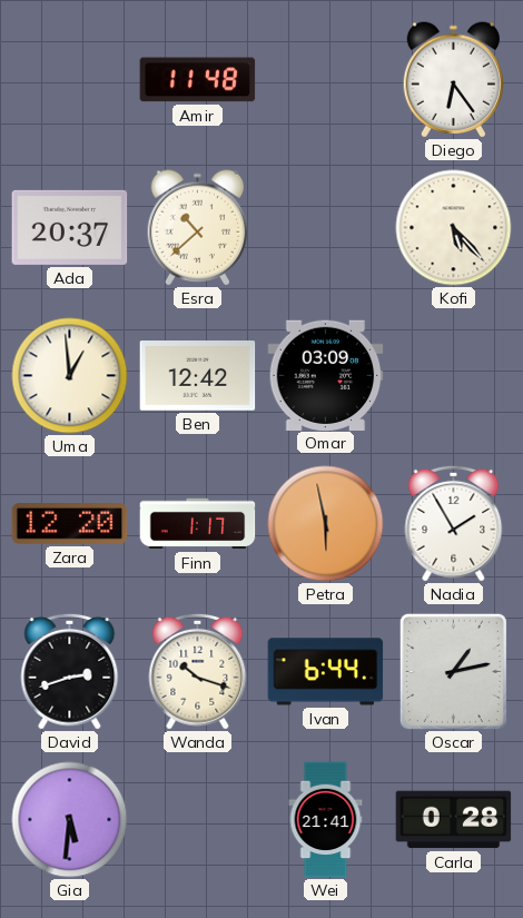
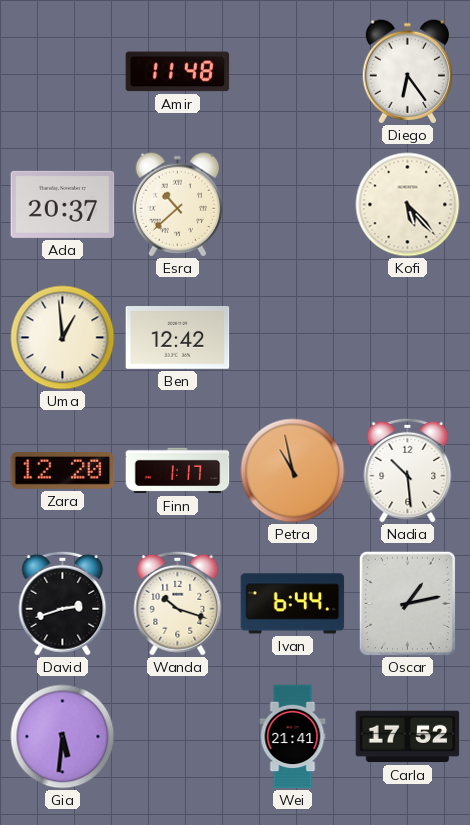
Omar: 03:09 -> none (326, 375)
Petra: 5:58 -> 10:58 (293, 471)
Nadia: 1:55 -> 10:29 (408, 470)
Carla: 0:28 -> 17:52 (408, 737)
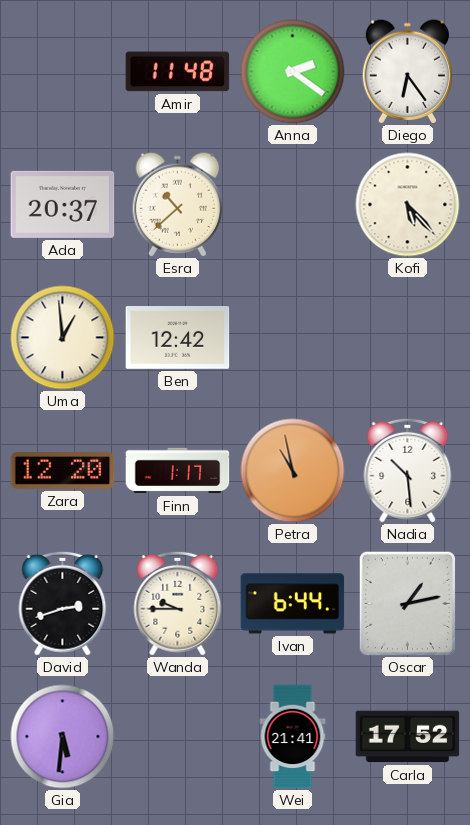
Anna: none -> 2:21 (293, 72)
Wanda: 10:18 -> 9:45 (178, 603)
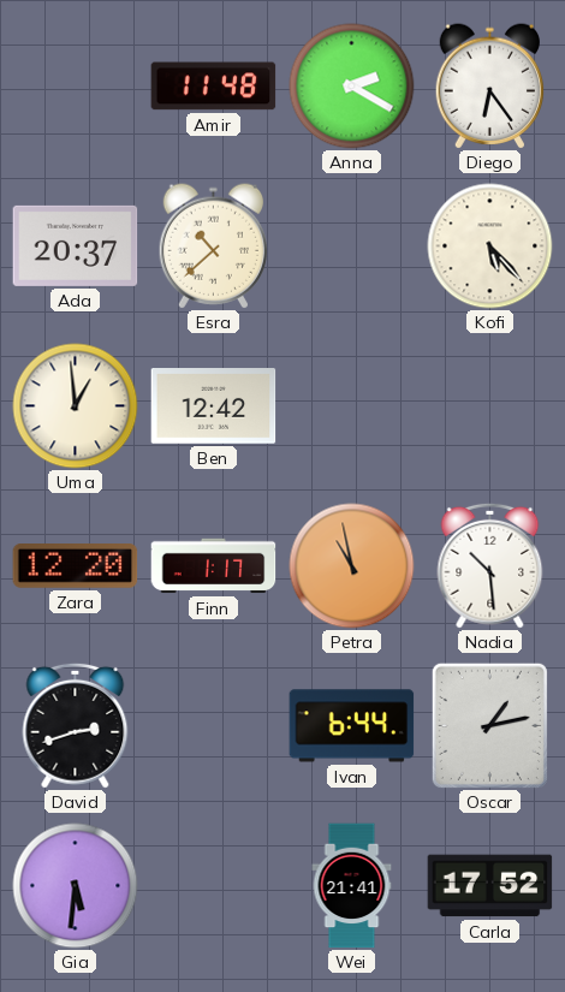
Anna: 2:21 -> 2:20 (352, 87)
Wanda: 9:45 -> none (178, 603)
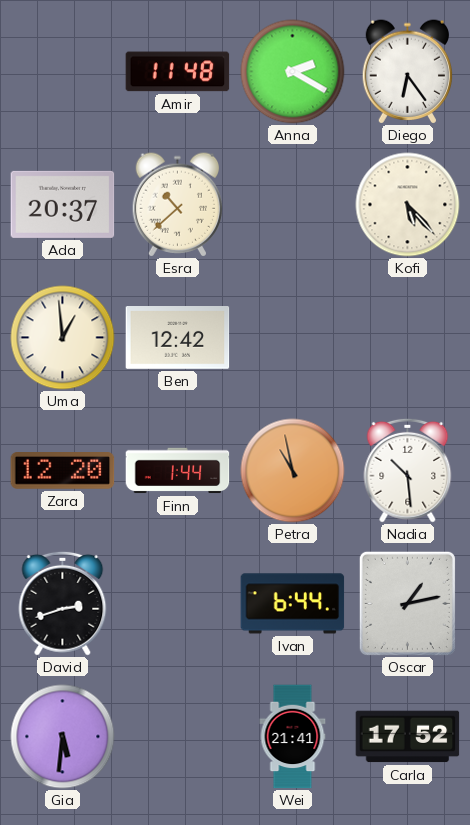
Finn: 1:17 -> 1:44 (178, 471)
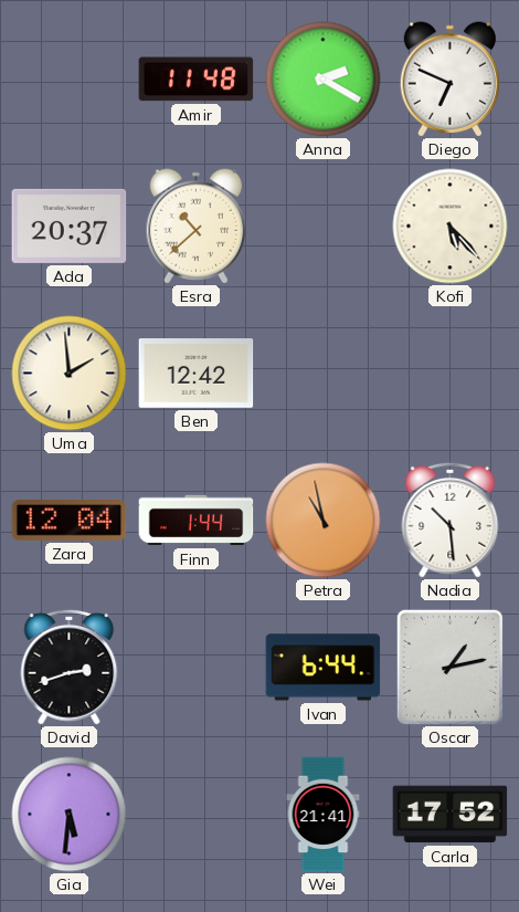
Diego: 6:24 -> 6:49 (451, 80)
Uma: 12:59 -> 1:59 (70, 374)
Zara: 12:20 -> 12:04 (70, 521)
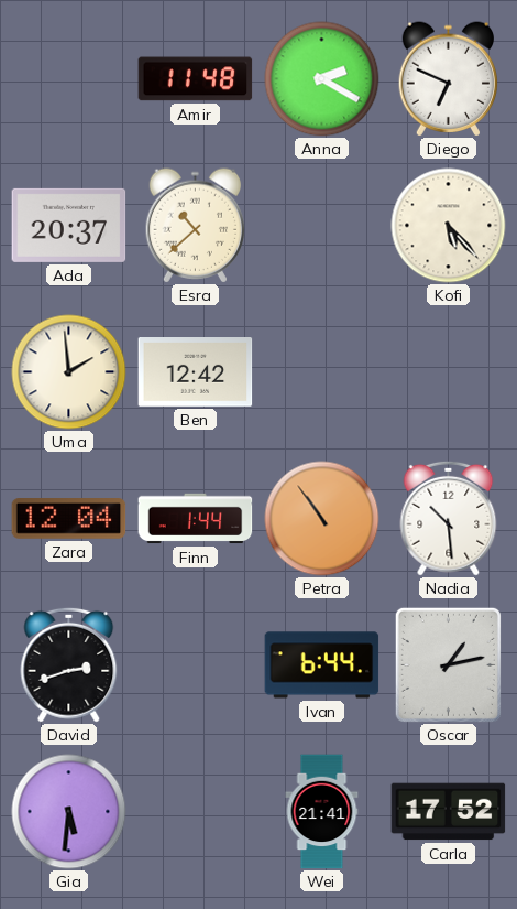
Petra: 10:58 -> 10:54 (322, 519)
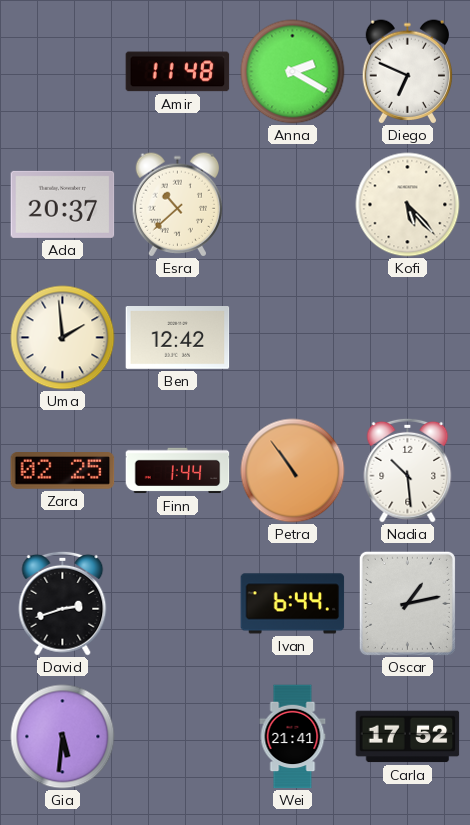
Zara: 12:04 -> 02:25 (63, 471)
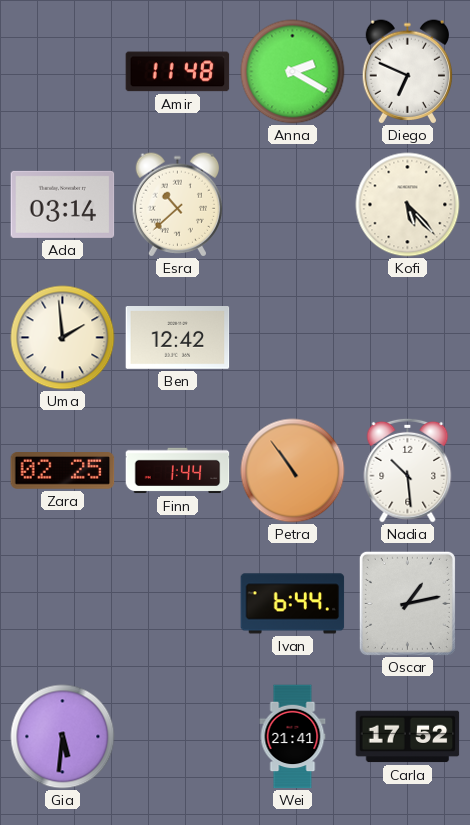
Ada: 20:37 -> 03:14 (63, 204)
David: 2:42 -> none (63, 603)
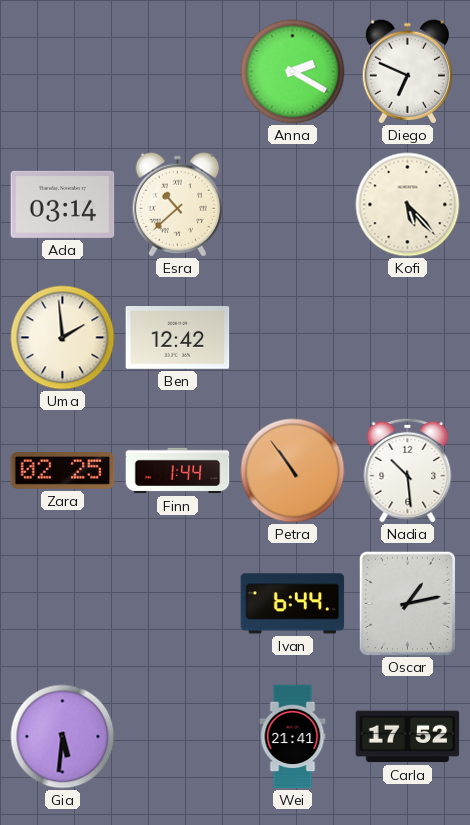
Amir: 11:48 -> none (178, 72)
